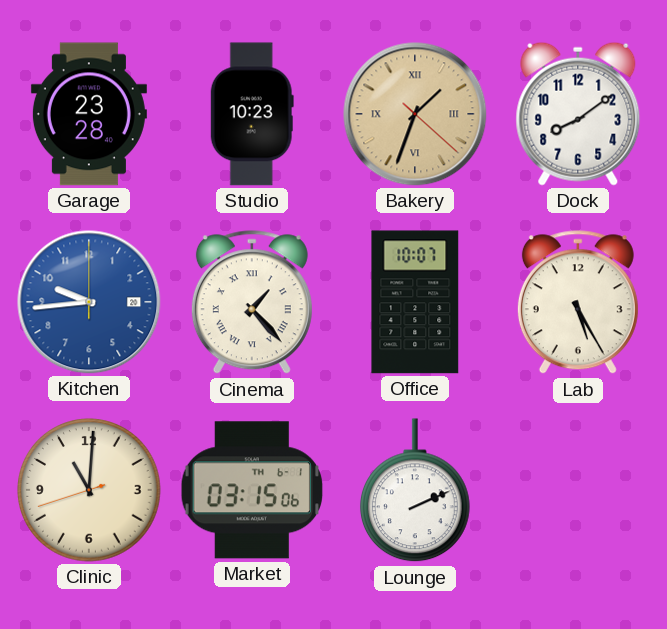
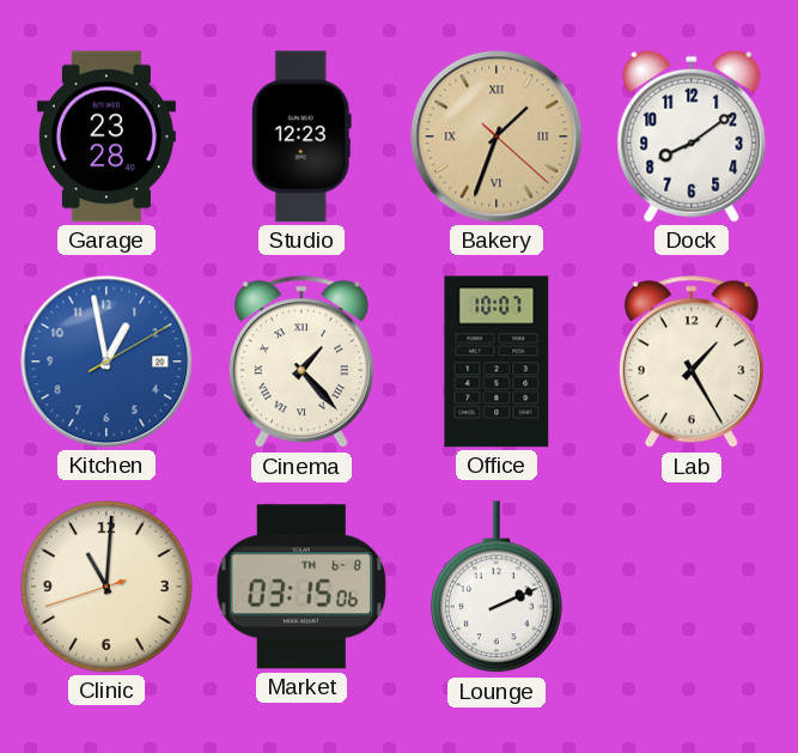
Studio: 10:23 -> 12:23 (301, 136)
Kitchen: 9:44 -> 12:58 (106, 362)
Lab: 5:25 -> 1:25 (692, 363)
Market date: TH 6-1 -> TH 6-8 (300, 587)
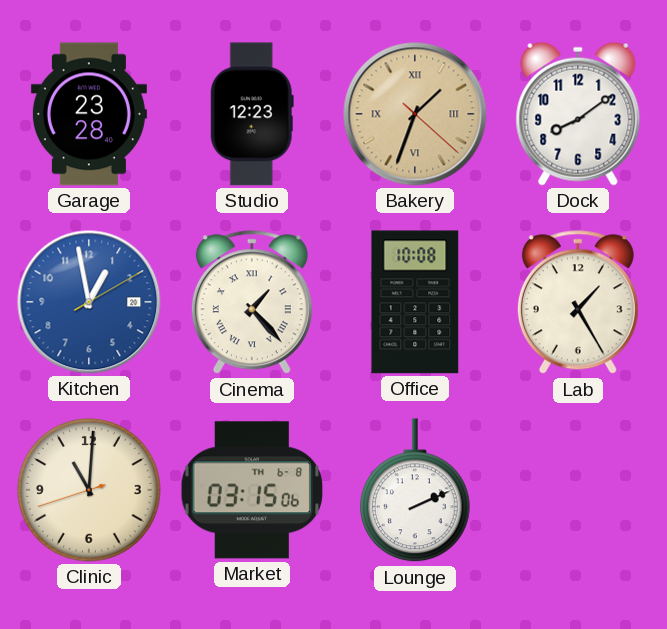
Office: 10:07 -> 10:08 (415, 302)
